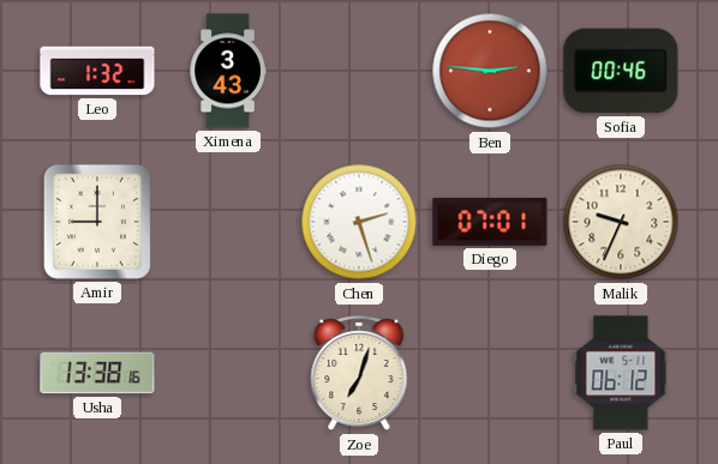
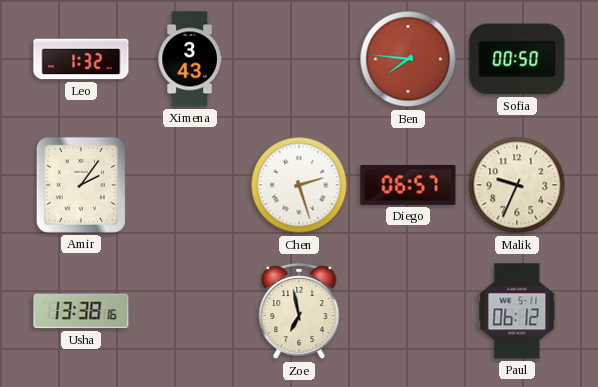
Ben: 2:46 -> 7:46 (408, 59)
Sofia: 00:46 -> 00:50 (517, 59)
Amir: 9:00 -> 2:06 (81, 185)
Diego: 07:01 -> 06:57 (408, 185)
Zoe: 7:03 -> 6:58 (299, 311)
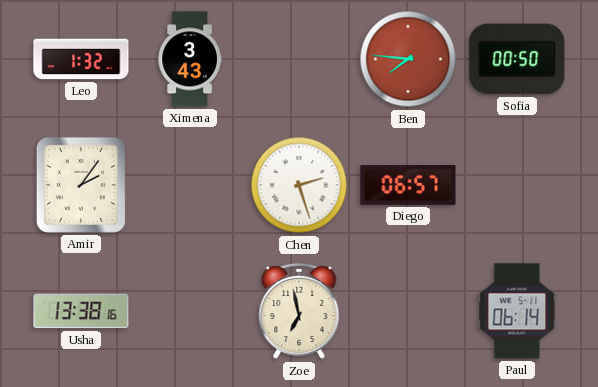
Malik: 9:34 -> none (517, 185)
Paul: 06:12 -> 06:14 (517, 311)
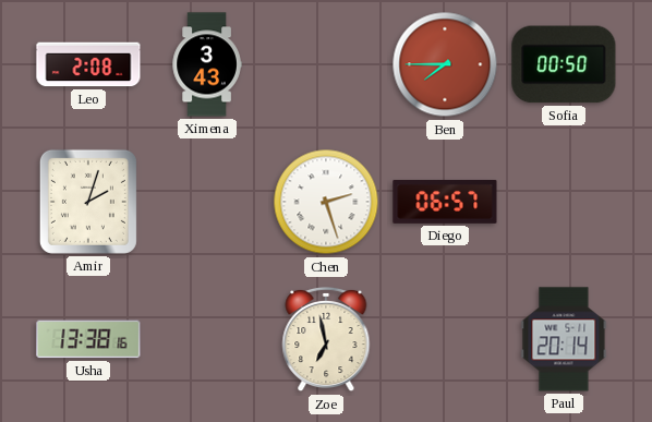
Leo: 1:32 -> 2:08 (88, 64)
Ben: 7:46 -> 7:45 (445, 64)
Amir: 2:06 -> 2:03 (88, 202)
Paul: 06:14 -> 20:14 (564, 339)
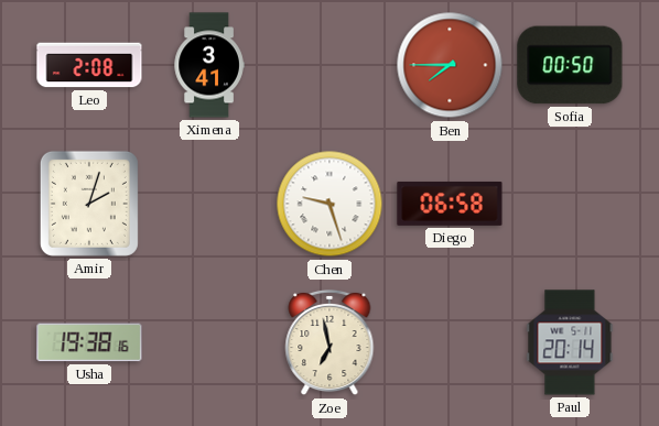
Ximena: 3:43 -> 3:41 (209, 65)
Chen: 2:27 -> 9:27 (329, 204)
Diego: 06:57 -> 06:58 (450, 204)
Usha: 13:38 -> 19:38 (89, 342)
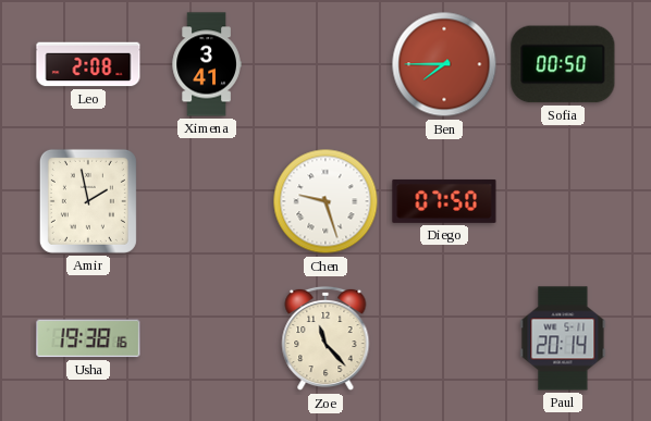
Amir: 2:03 -> 1:58 (88, 201)
Diego: 06:58 -> 07:50 (444, 201)
Zoe: 6:58 -> 11:23 (325, 338)
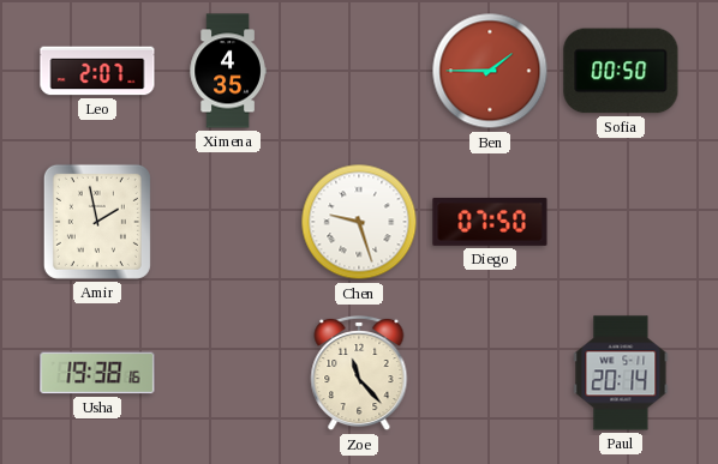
Leo: 2:08 -> 2:07 (97, 71)
Ximena: 3:41 -> 4:35 (228, 71)
Ben: 7:45 -> 1:45 (490, 71)
